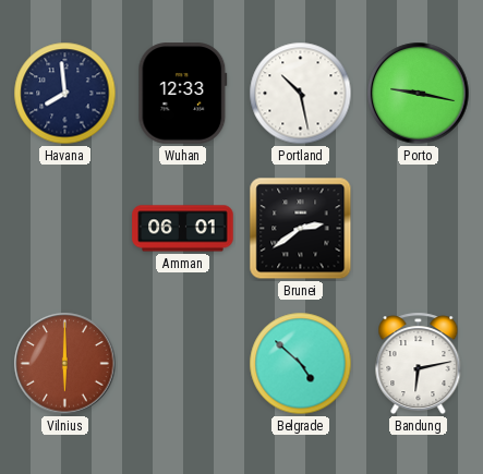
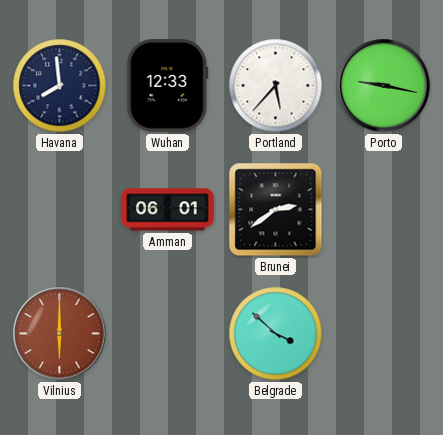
Portland: 10:28 -> 5:37 (276, 86)
Belgrade: 4:52 -> 3:52 (276, 334)
Bandung: 6:13 -> none (419, 364)
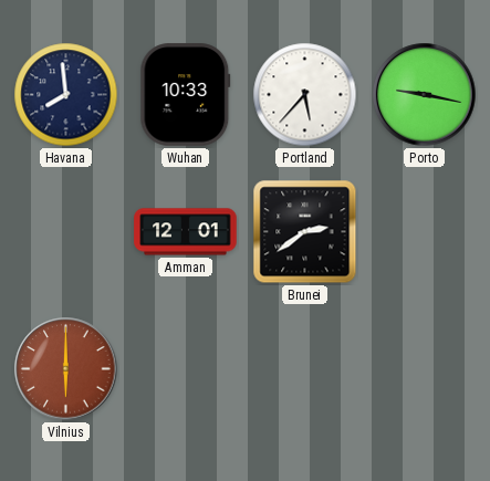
Wuhan: 12:33 -> 10:33 (186, 95)
Amman: 06:01 -> 12:01 (186, 232)
Belgrade: 3:52 -> none (276, 334)
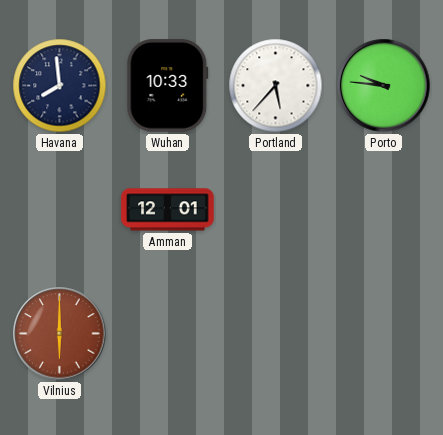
Porto: 9:17 -> 9:46 (384, 86)
Brunei: 2:39 -> none (305, 232)
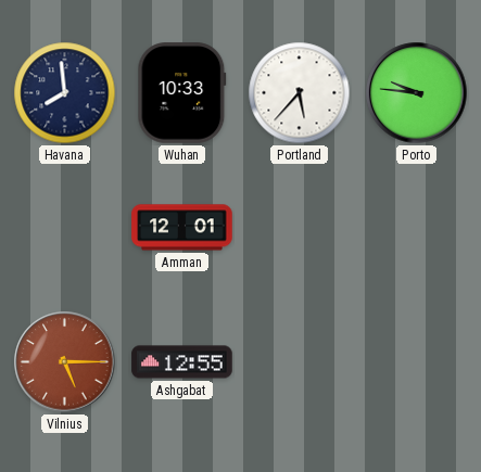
Vilnius: 6:00 -> 5:15 (65, 362)
Ashgabat: none -> 12:55 (182, 362)
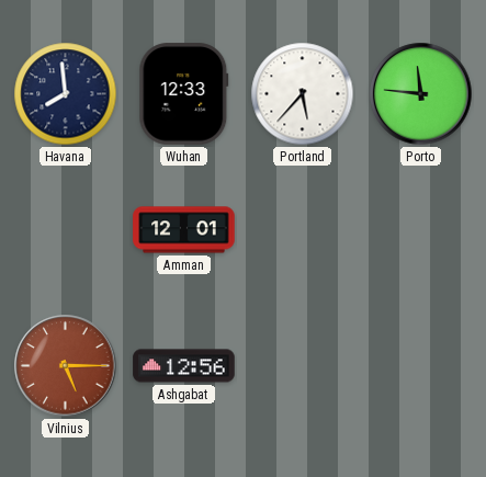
Wuhan: 10:33 -> 12:33 (184, 94)
Porto: 9:46 -> 11:46 (421, 94)
Ashgabat: 12:55 -> 12:56 (184, 366)
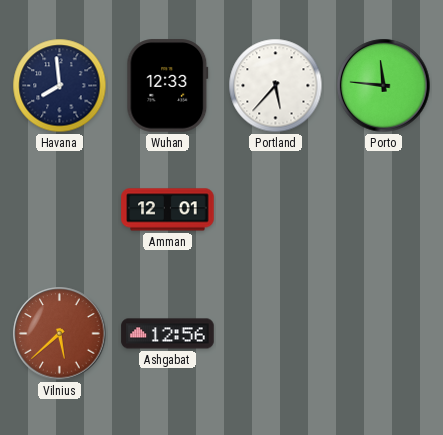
Vilnius: 5:15 -> 5:38 (60, 334)
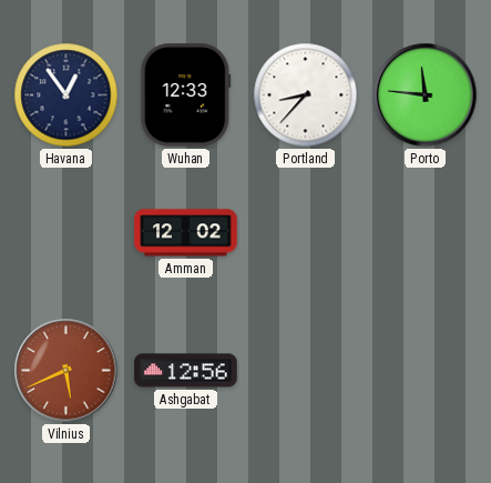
Havana: 7:59 -> 12:54 (67, 95)
Portland: 5:37 -> 8:37 (306, 95)
Amman: 12:01 -> 12:02 (186, 233)
Vilnius: 5:38 -> 5:41 (67, 371)
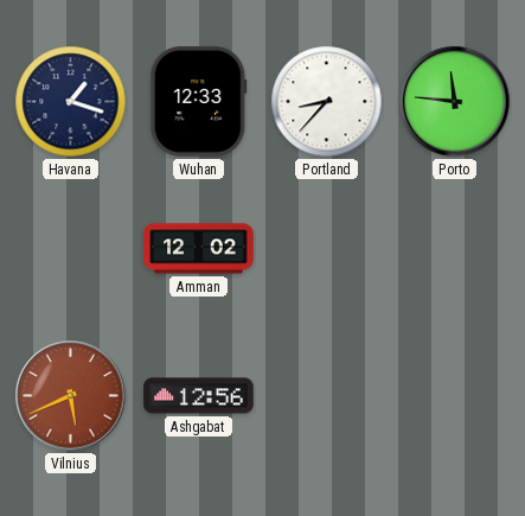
Havana: 12:54 -> 1:18 (71, 102)
